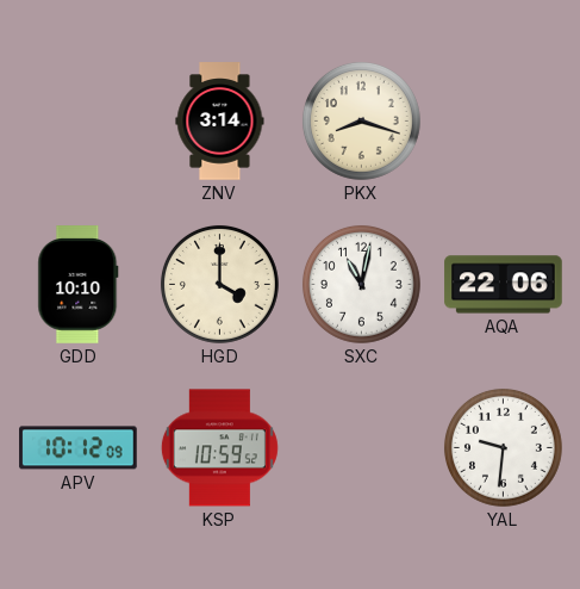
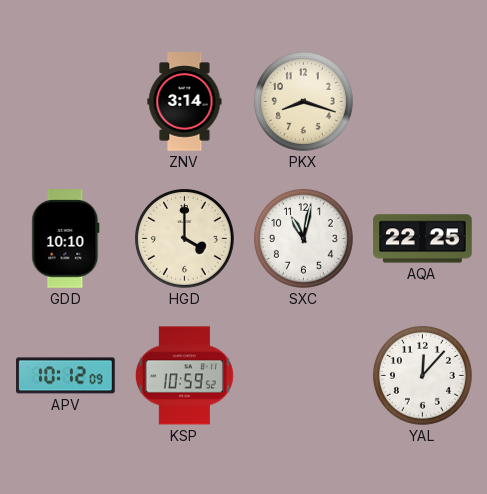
AQA: 22:06 -> 22:25 (423, 239)
YAL: 9:31 -> 12:07 (422, 375)
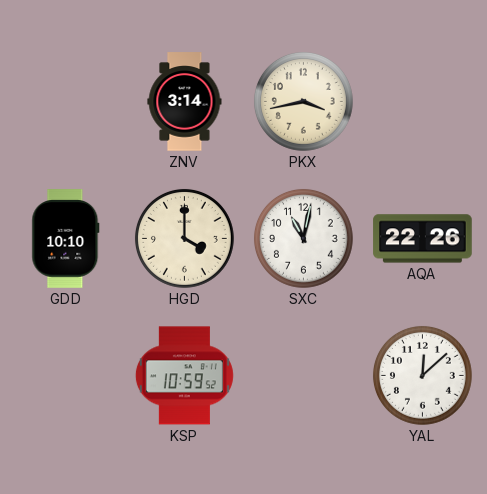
PKX: 8:18 -> 3:43 (303, 101)
AQA: 22:25 -> 22:26 (423, 239)
APV: 10:12 -> none (66, 376)
YAL: 12:07 -> 12:08 (422, 375)
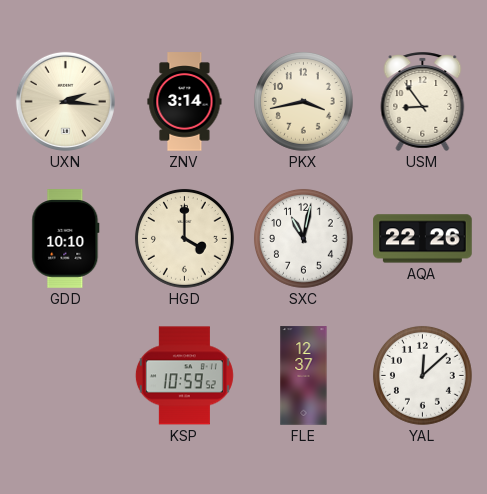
UXN: none -> 2:16 (65, 101)
USM: none -> 8:54 (423, 101)
FLE: none -> 12:37 (304, 376)
